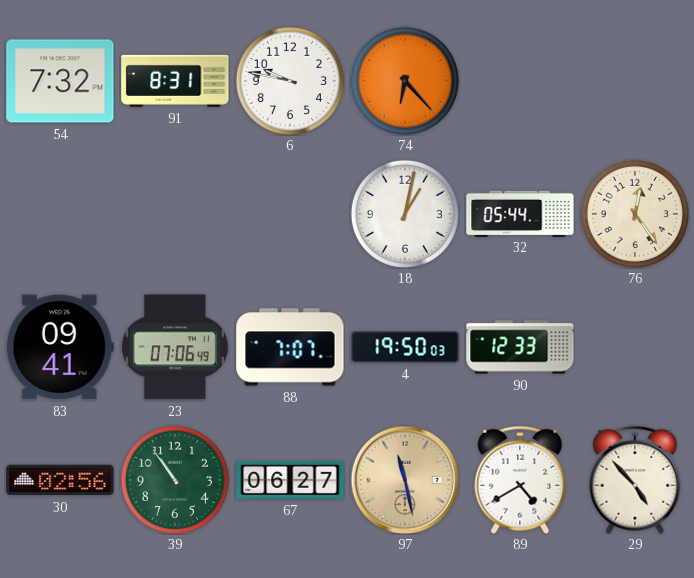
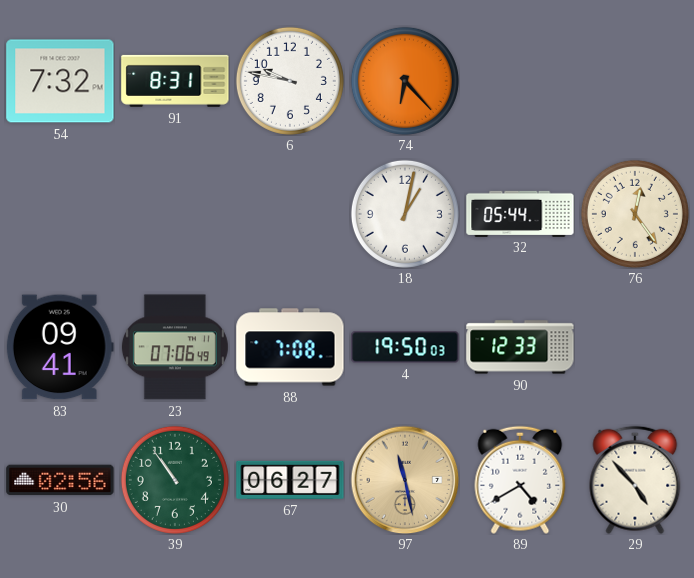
88: 7:07 -> 7:08 (290, 347)
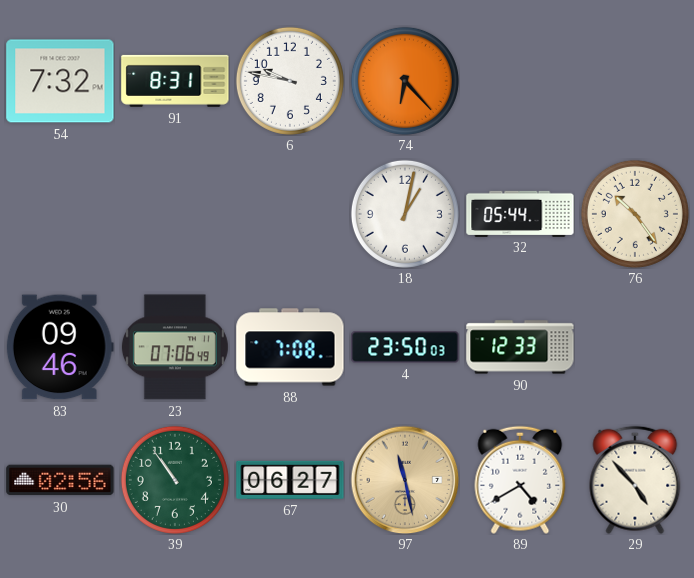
76: 12:24 -> 10:24 (635, 214)
83: 09:41 -> 09:46 (60, 347)
4: 19:50 -> 23:50 (405, 347)
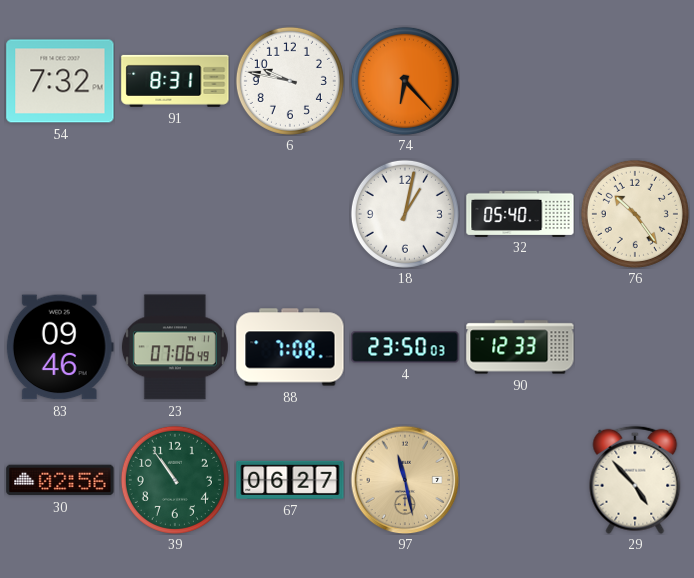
32: 05:44 -> 05:40 (520, 213)
89: 4:40 -> none (520, 480)
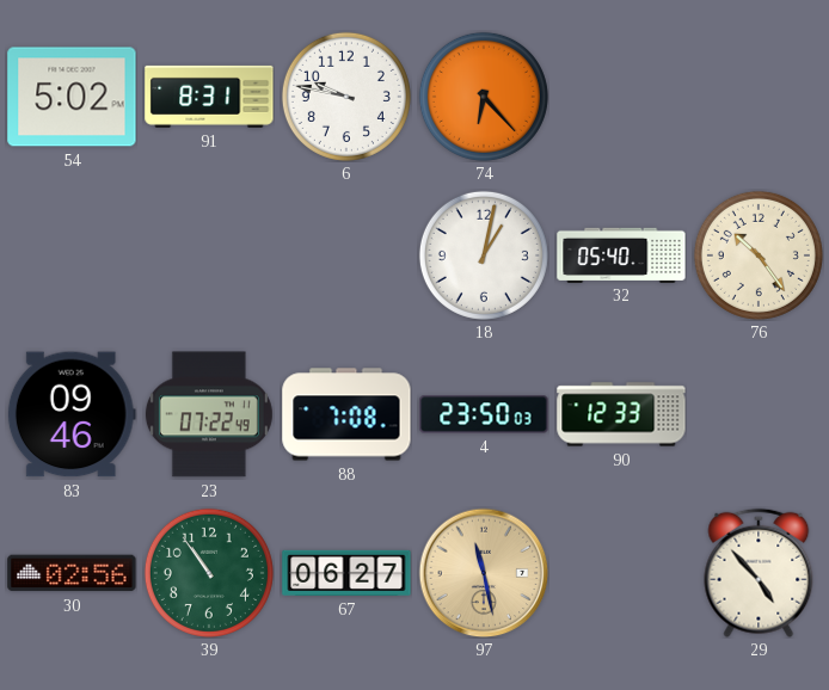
54: 7:32 -> 5:02 (72, 97)
23: 07:06 -> 07:22 (209, 414)
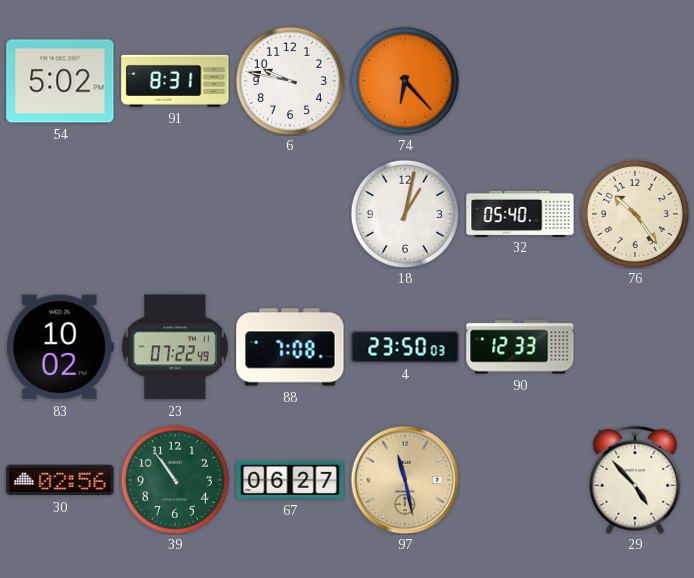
83: 09:46 -> 10:02 (60, 347)
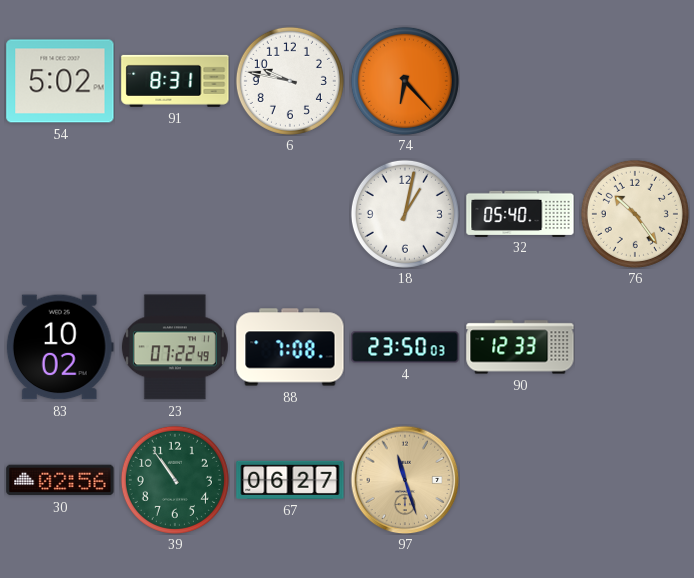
97: 11:28 -> 11:27 (405, 480)
29: 4:53 -> none (635, 480)
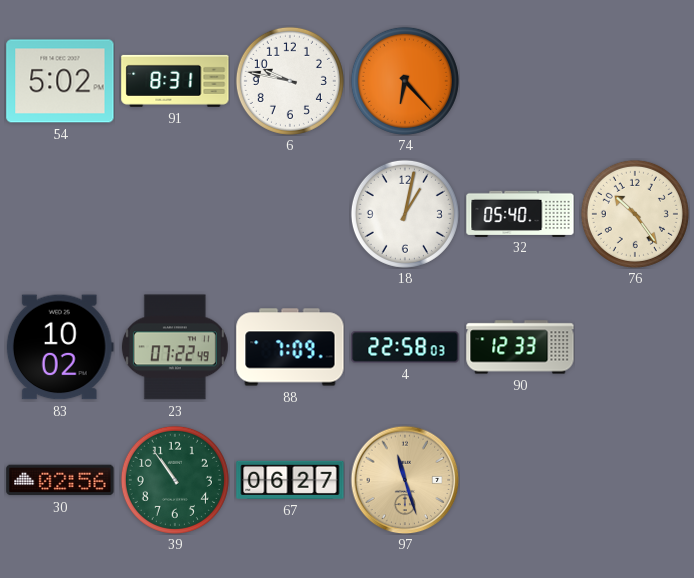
88: 7:08 -> 7:09 (290, 347)
4: 23:50 -> 22:58 (405, 347)
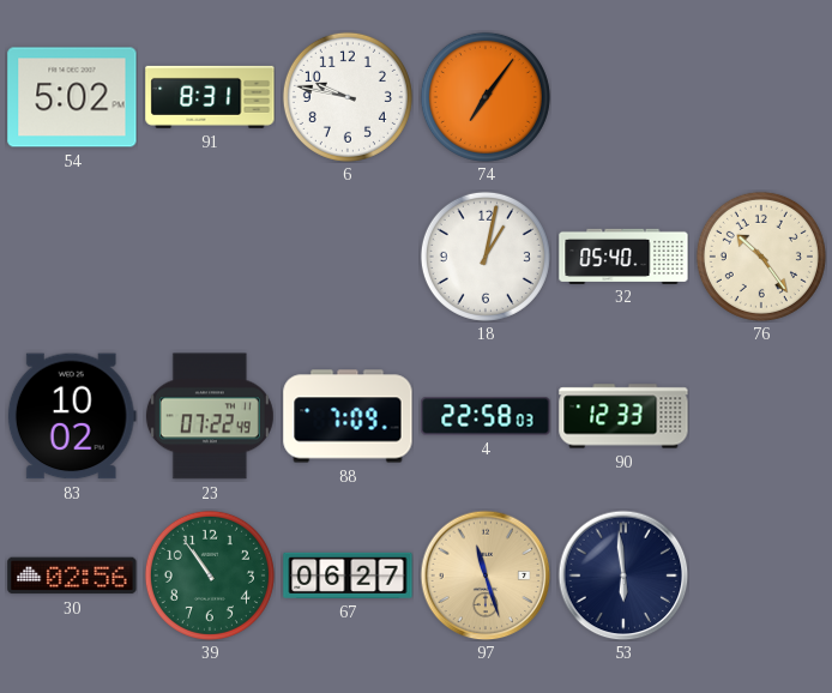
74: 6:23 -> 7:06 (486, 97)
53: none -> 5:59 (623, 576)
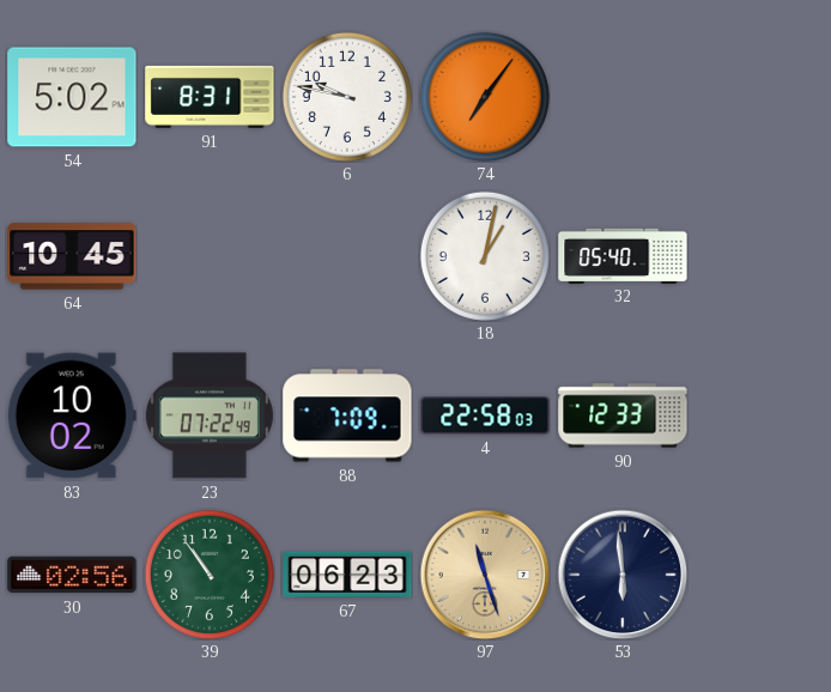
64: none -> 10:45 (72, 256)
76: 10:24 -> none (761, 257)
67: 06:27 -> 06:23 (347, 575)
